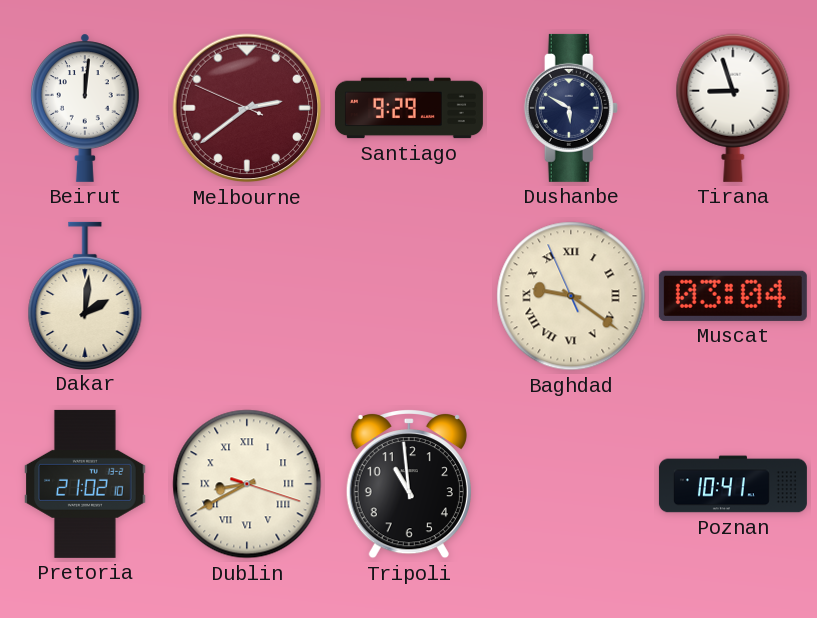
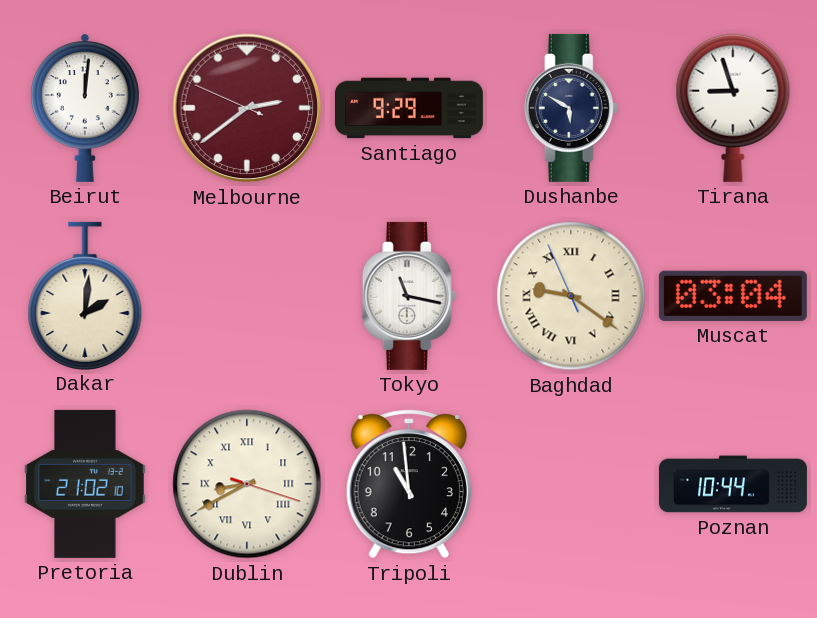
Tokyo: none -> 11:17 (409, 296)
Poznan: 10:41 -> 10:44 (733, 484)
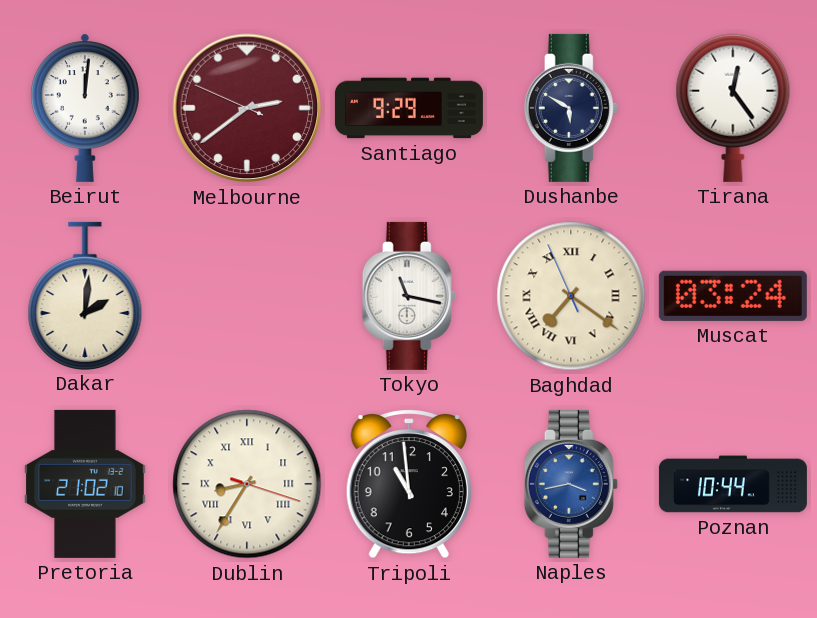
Tirana: 8:57 -> 12:24 (733, 108)
Baghdad: 9:20 -> 7:20 (571, 296)
Muscat: 03:04 -> 03:24 (733, 296)
Dublin: 8:40 -> 8:35 (247, 484)
Naples: none -> 3:43 (571, 484)
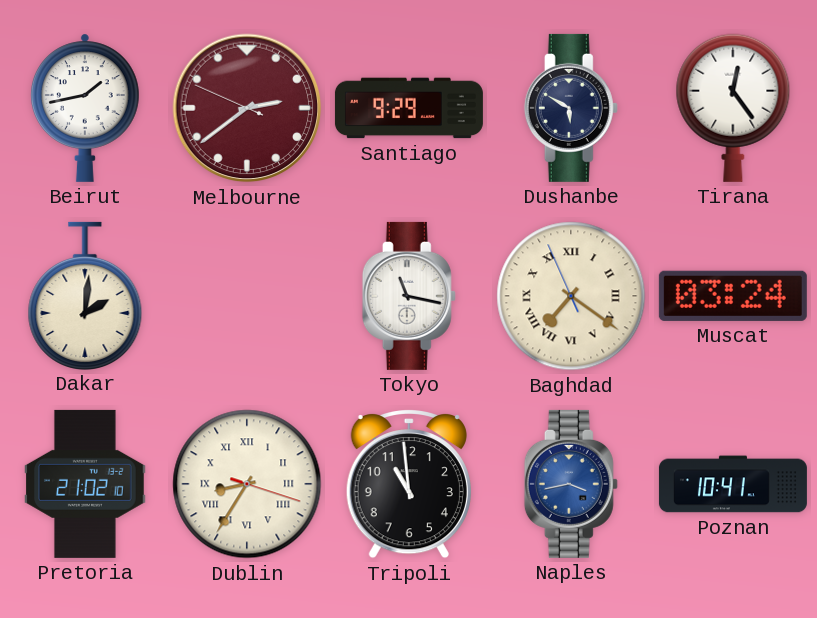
Beirut: 12:01 -> 1:43 (85, 108)
Poznan: 10:44 -> 10:41 (733, 484)
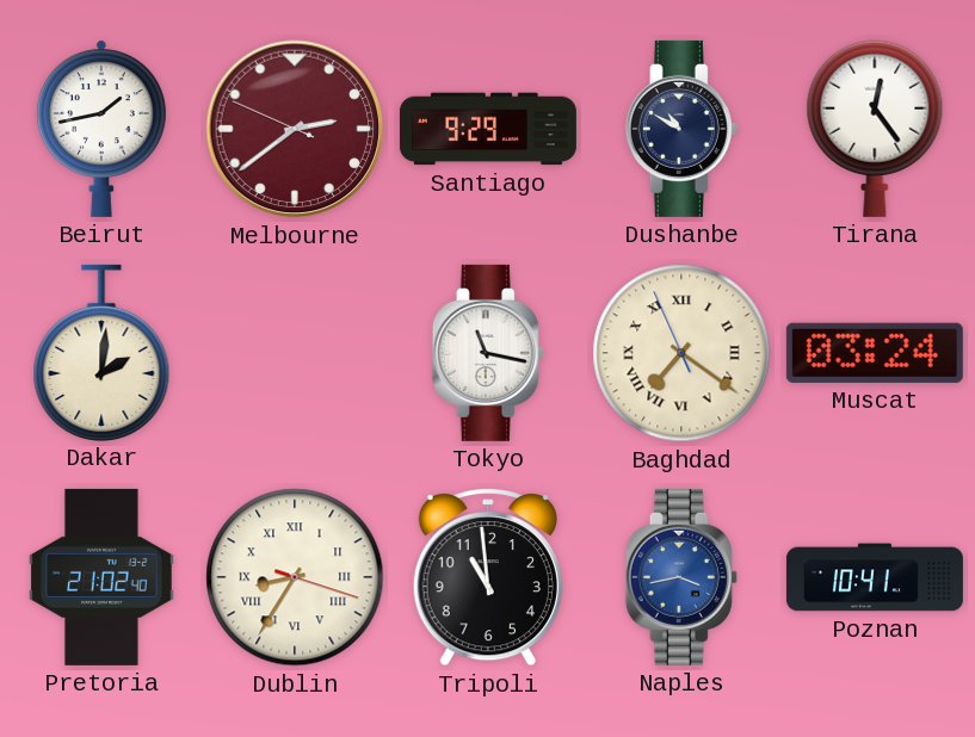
Dushanbe: 5:50 -> 10:50 (681, 129)
Pretoria: 21:02:10 -> 21:02:40 (101, 577)
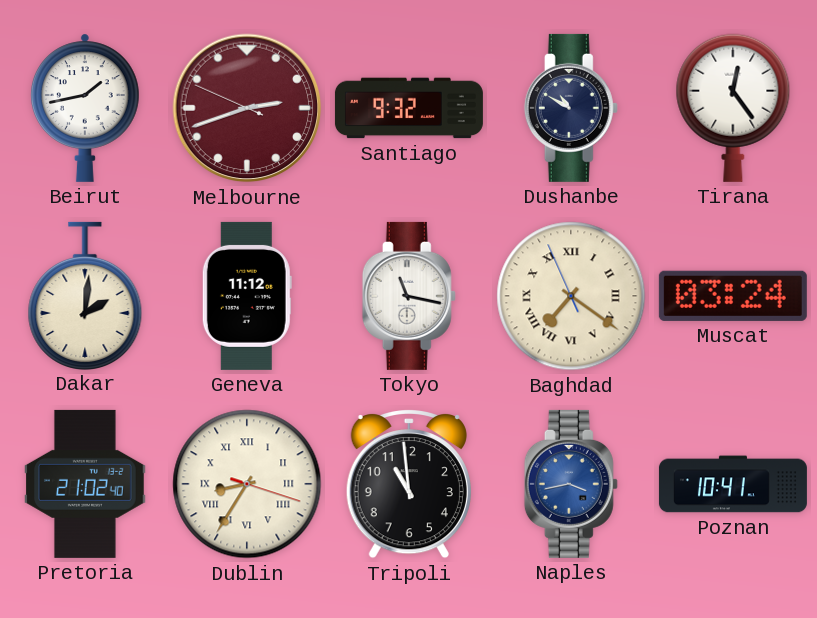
Melbourne: 2:38 -> 2:41 (247, 108)
Santiago: 9:29 -> 9:32 (409, 108)
Geneva: none -> 11:12 (247, 296)
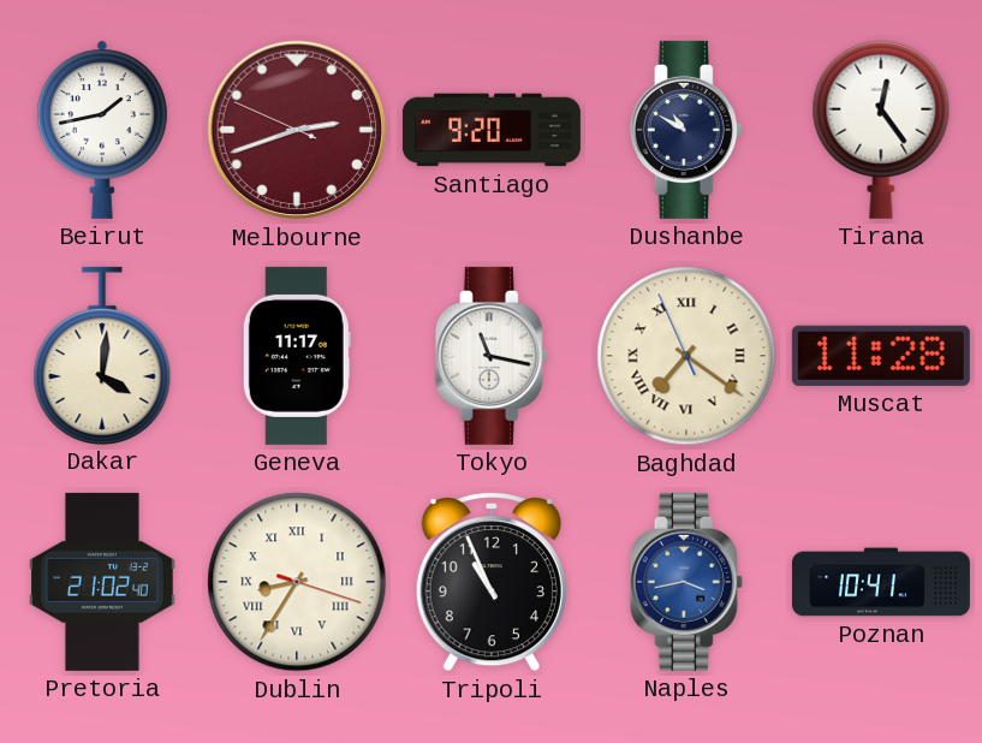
Santiago: 9:32 -> 9:20 (492, 130)
Dakar: 2:01 -> 4:01 (102, 355)
Geneva: 11:12 -> 11:17 (297, 356)
Muscat: 03:24 -> 11:28 (881, 356)
Tripoli: 10:59 -> 10:56 (492, 583)
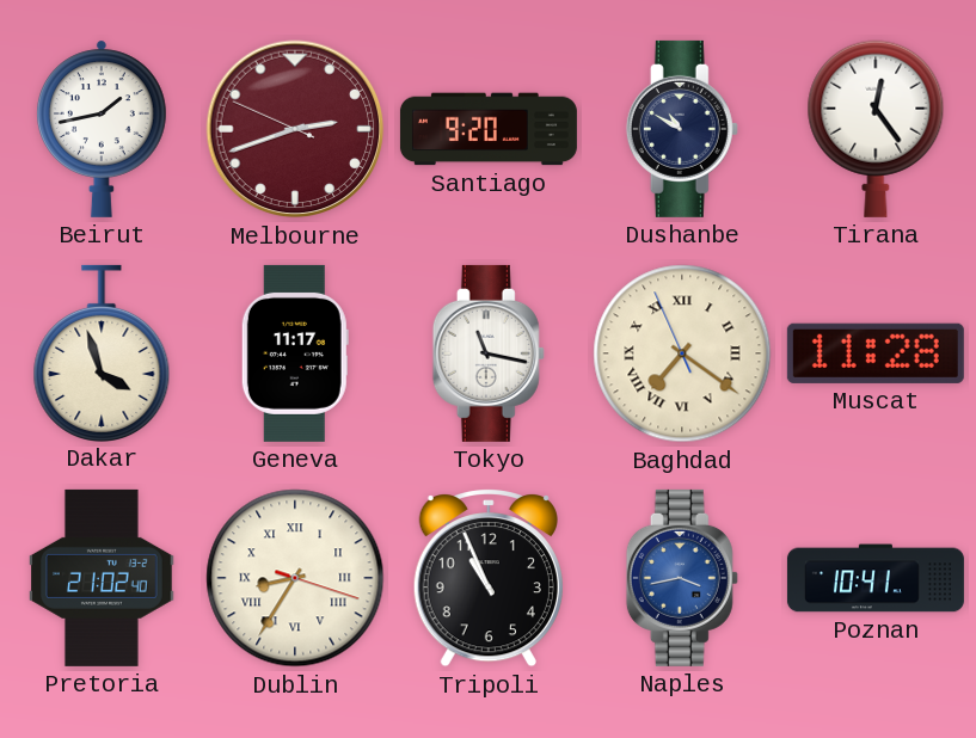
Dakar: 4:01 -> 3:57 (102, 352)
